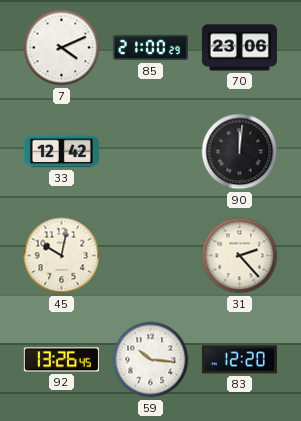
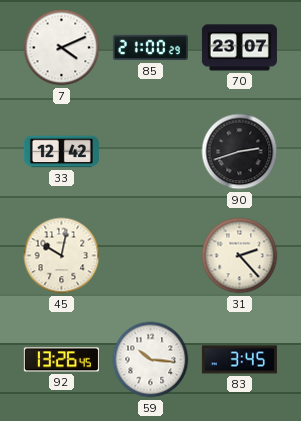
70: 23:06 -> 23:07 (239, 48)
90: 12:01 -> 2:42 (240, 152)
83: 12:20 -> 3:45 (239, 360)
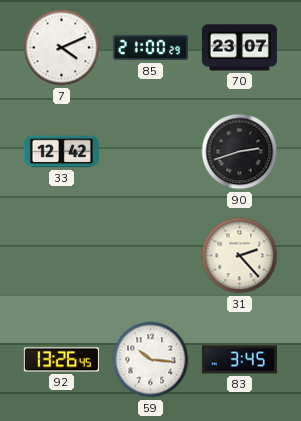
45: 10:02 -> none (62, 256)
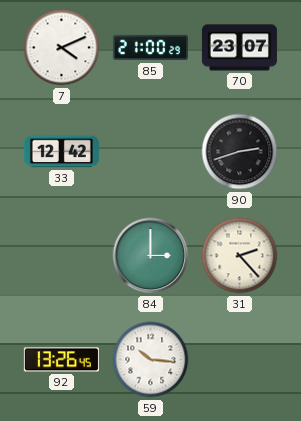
84: none -> 3:00 (151, 256)
83: 3:45 -> none (239, 360)
